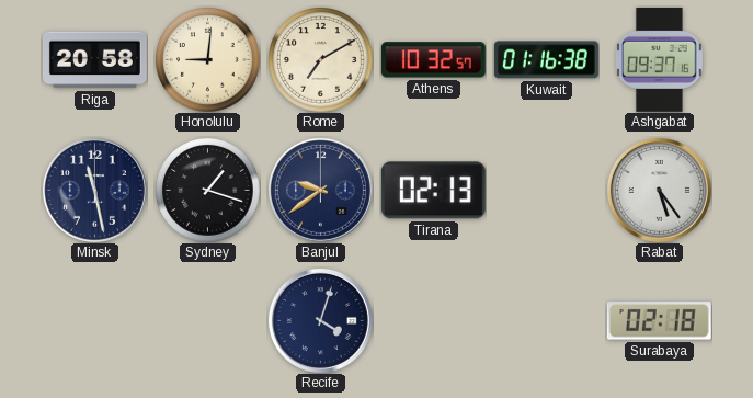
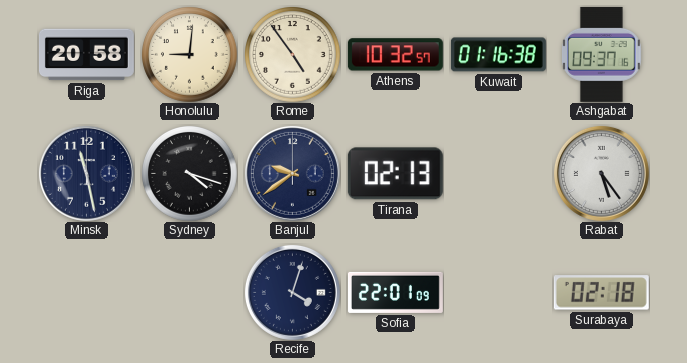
Rome: 7:10 -> 4:54 (293, 55)
Sydney: 1:18 -> 4:18 (190, 174)
Sofia: none -> 22:01 (395, 292)
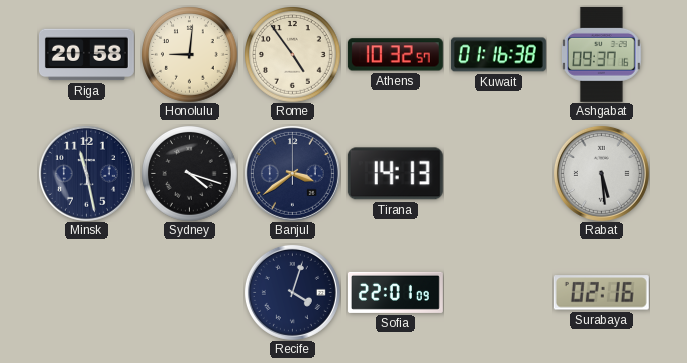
Banjul: 9:39 -> 3:39 (292, 173)
Tirana: 02:13 -> 14:13 (395, 174)
Rabat: 5:24 -> 5:29 (601, 173)
Surabaya: 02:18 -> 02:16 (601, 293)
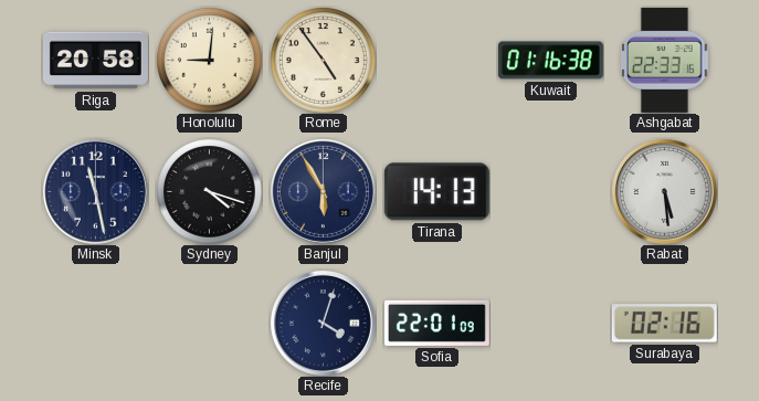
Athens: 10:32 -> none (395, 55)
Ashgabat: 09:37 -> 22:33 (665, 60)
Banjul: 3:39 -> 5:55 (323, 191)
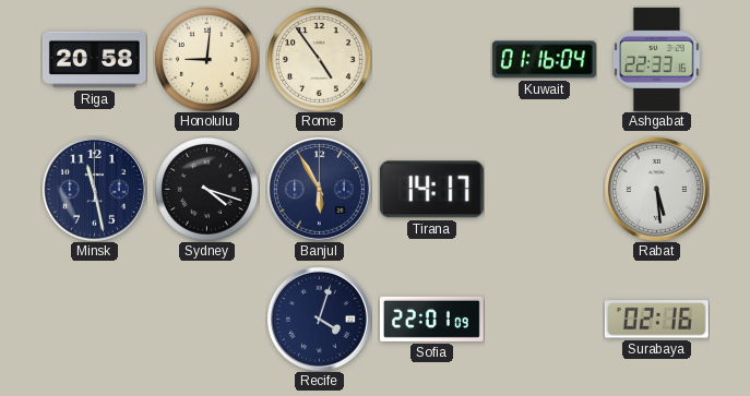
Kuwait: 01:16:38 -> 01:16:04 (544, 60)
Tirana: 14:13 -> 14:17 (431, 190)
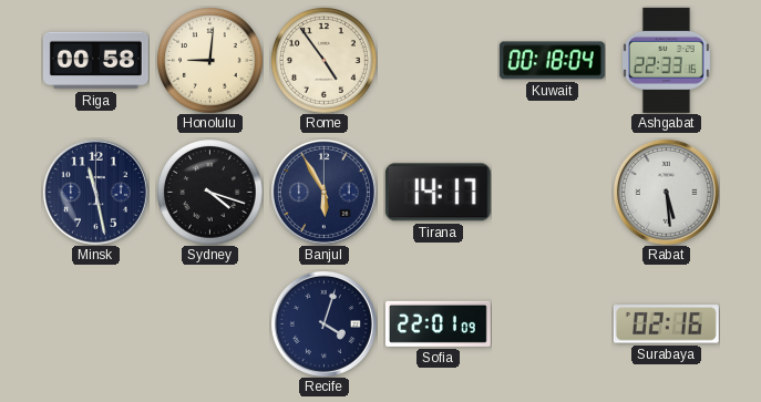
Riga: 20:58 -> 00:58 (95, 61)
Kuwait: 01:16 -> 00:18 (552, 61)
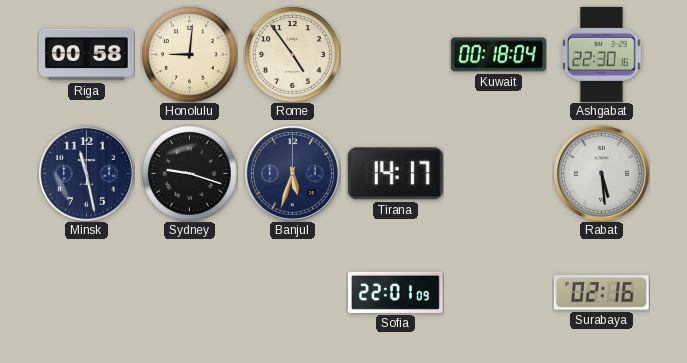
Ashgabat: 22:33 -> 22:30 (602, 54)
Sydney: 4:18 -> 9:18 (190, 174)
Banjul: 5:55 -> 5:33 (292, 173)
Recife: 4:03 -> none (323, 323)
